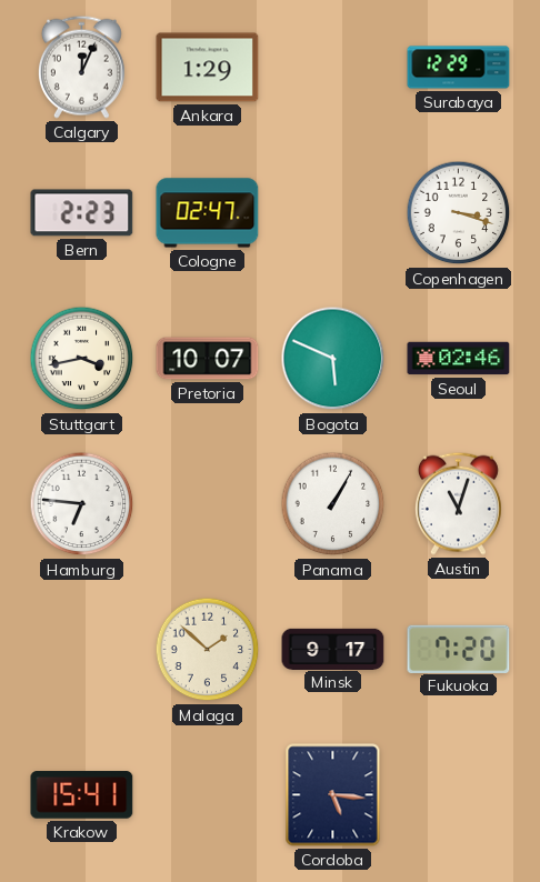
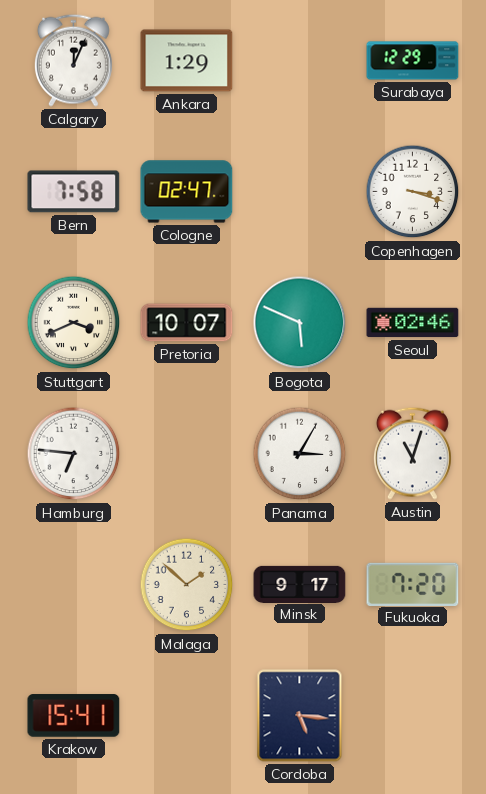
Bern: 2:23 -> 7:58 (74, 192)
Stuttgart: 3:43 -> 3:41 (74, 323)
Panama: 1:05 -> 3:05 (300, 454)
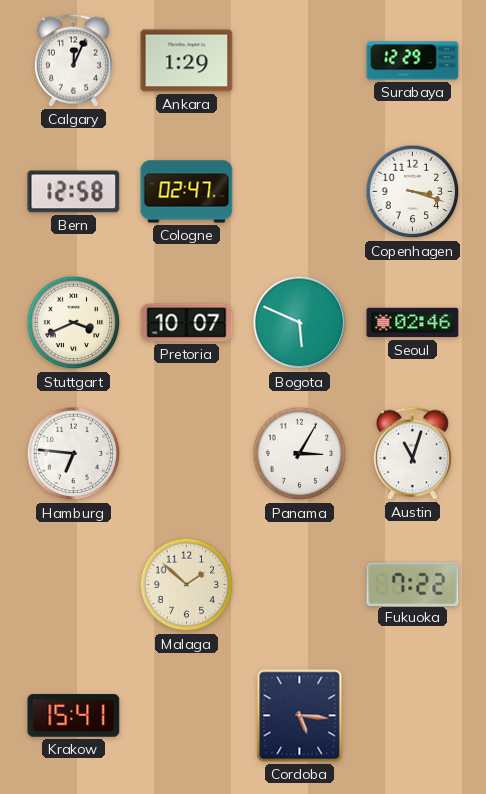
Bern: 7:58 -> 12:58 (74, 192)
Minsk: 9:17 -> none (300, 584)
Fukuoka: 7:20 -> 7:22 (413, 584)
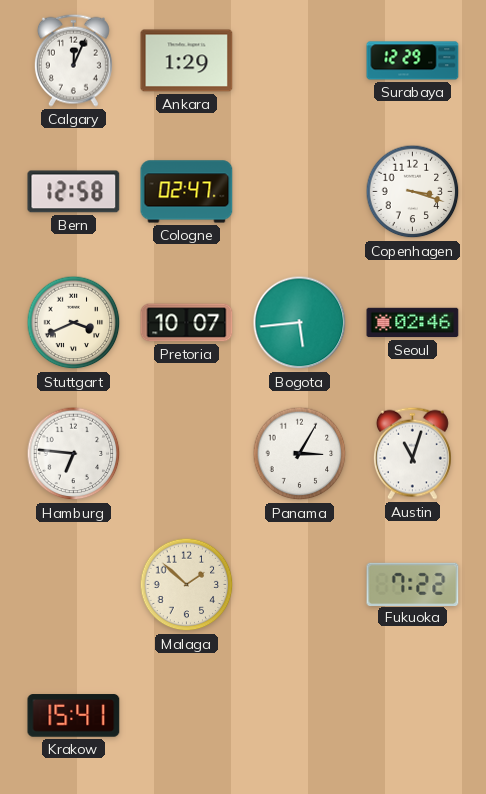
Bogota: 5:49 -> 5:44 (300, 323)
Cordoba: 5:16 -> none (300, 716)
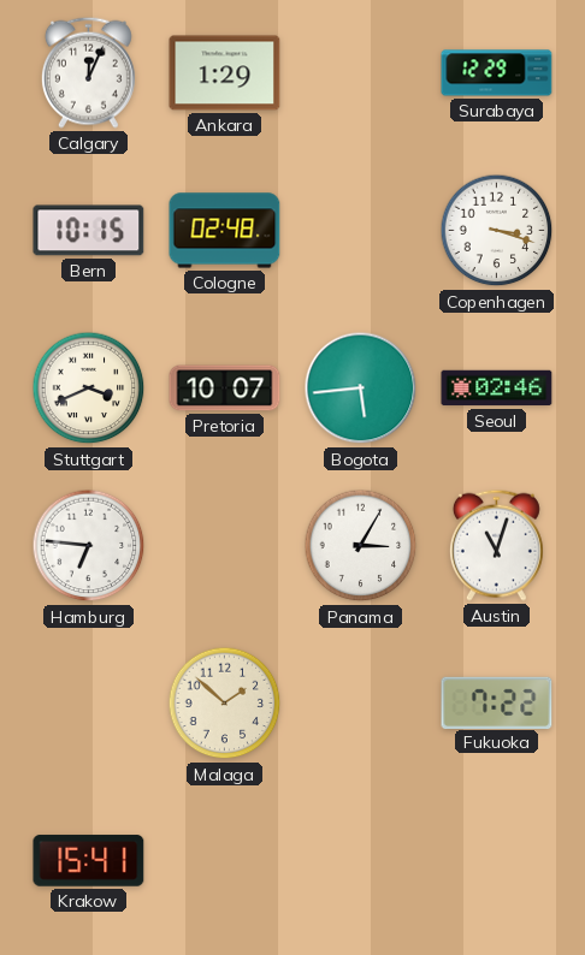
Bern: 12:58 -> 10:15 (89, 231)
Cologne: 02:47 -> 02:48 (225, 231)
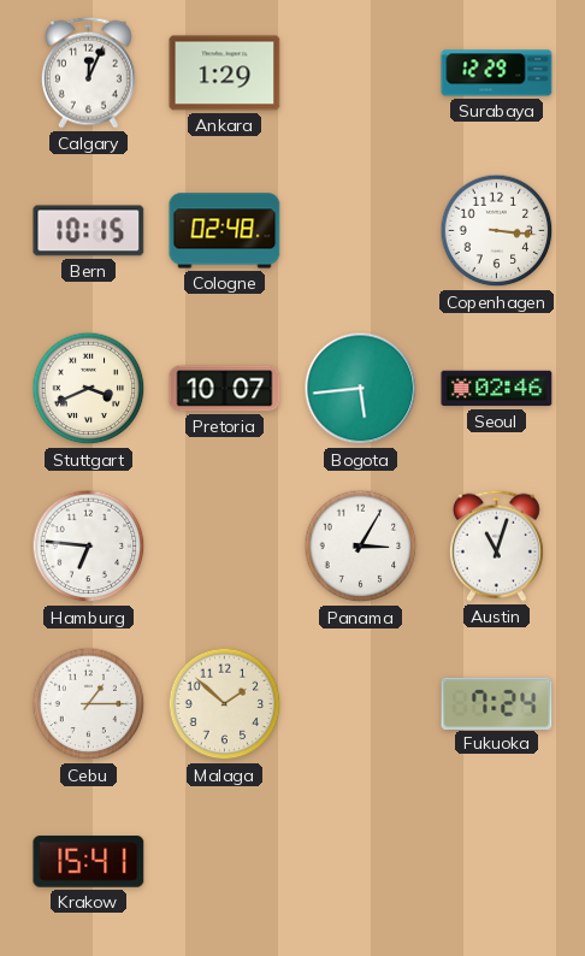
Copenhagen: 3:18 -> 3:16 (497, 231)
Cebu: none -> 1:15 (89, 704)
Fukuoka: 7:22 -> 7:24 (497, 703)
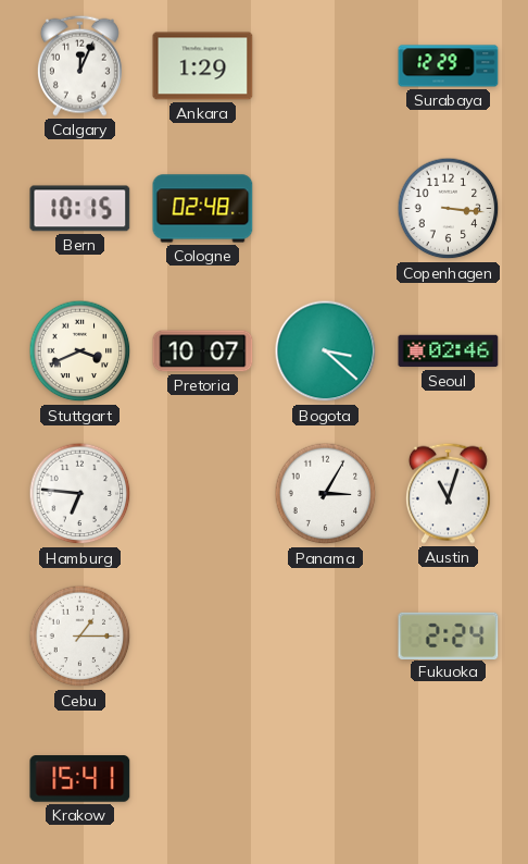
Bogota: 5:44 -> 3:22 (326, 351)
Malaga: 1:52 -> none (225, 704)
Fukuoka: 7:24 -> 2:24 (449, 635)
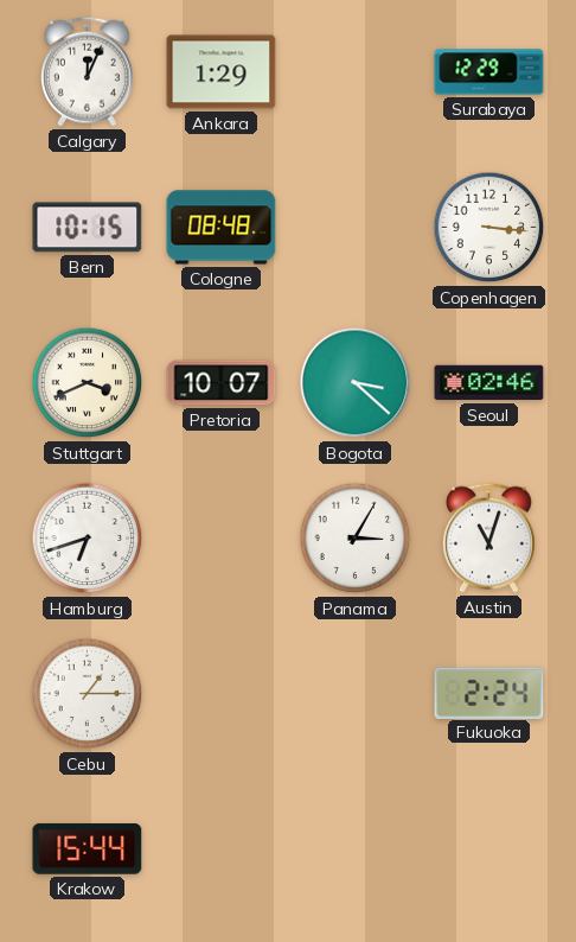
Cologne: 02:48 -> 08:48 (222, 228)
Hamburg: 6:46 -> 6:42 (88, 539)
Krakow: 15:41 -> 15:44 (88, 849)
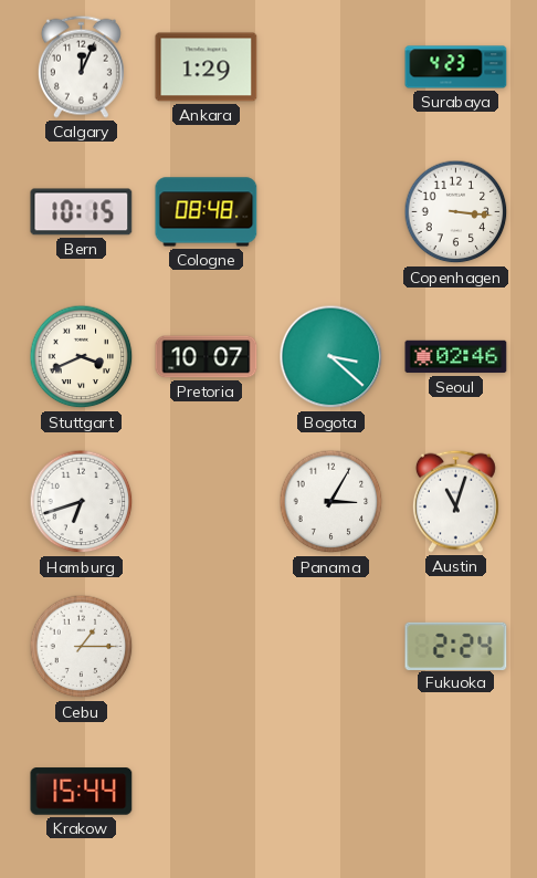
Surabaya: 12:29 -> 4:23 (456, 67)
